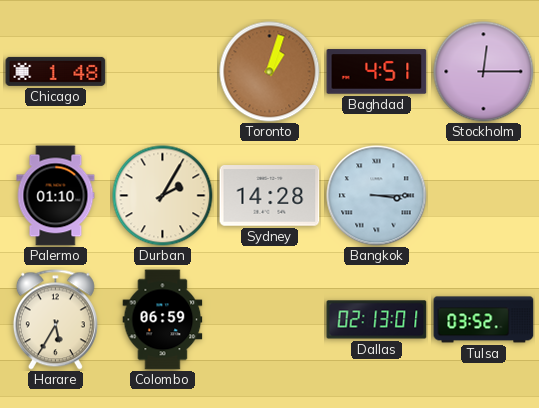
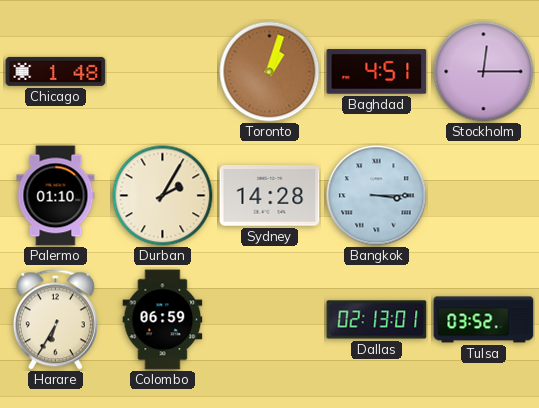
Harare: 5:35 -> 6:35 (55, 320)
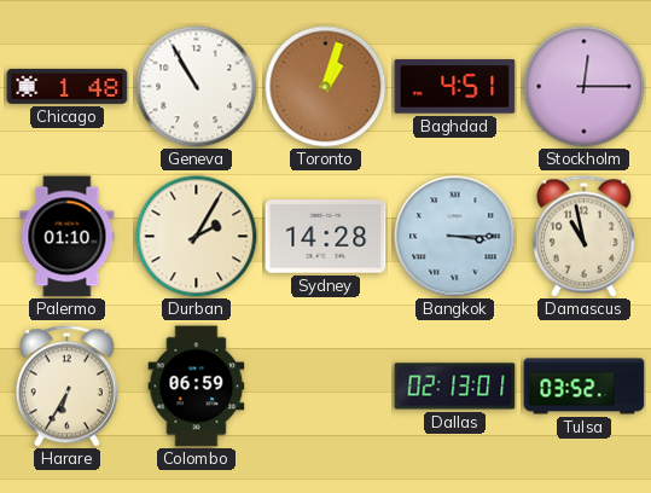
Geneva: none -> 10:55 (197, 87)
Damascus: none -> 10:58 (583, 237)
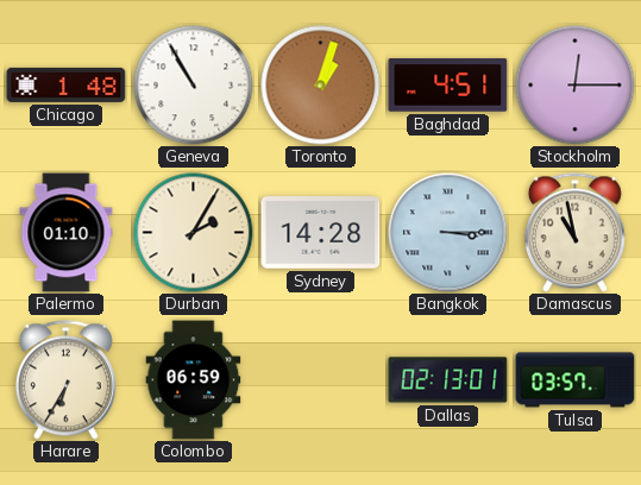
Tulsa: 03:52 -> 03:57 (576, 380)
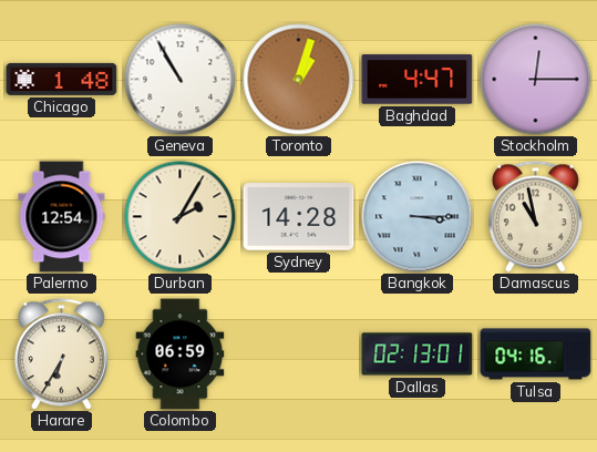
Baghdad: 4:51 -> 4:47 (418, 80)
Palermo: 01:10 -> 12:54 (62, 217)
Tulsa: 03:57 -> 04:16 (536, 355)
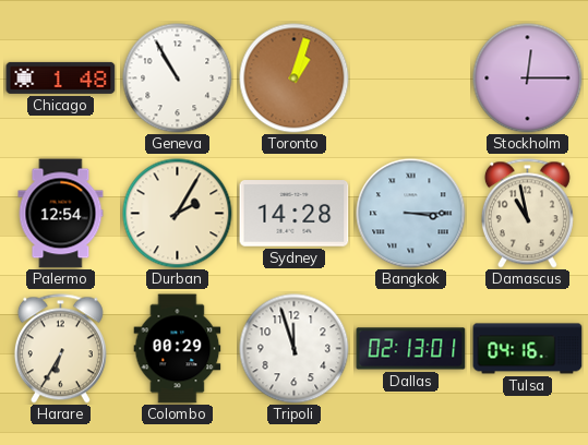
Baghdad: 4:47 -> none (418, 80)
Colombo: 06:59 -> 00:29 (178, 349)
Tripoli: none -> 11:57 (295, 349)
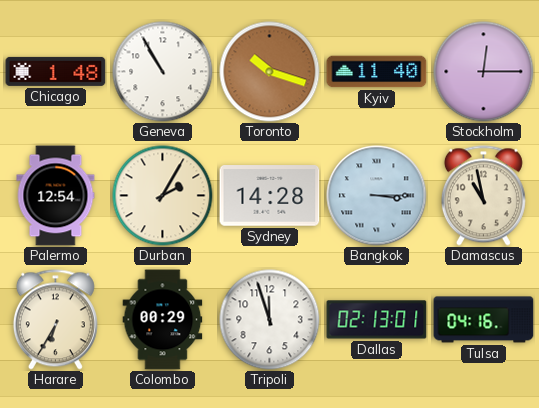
Toronto: 1:03 -> 10:18 (270, 72)
Kyiv: none -> 11:40 (377, 72)
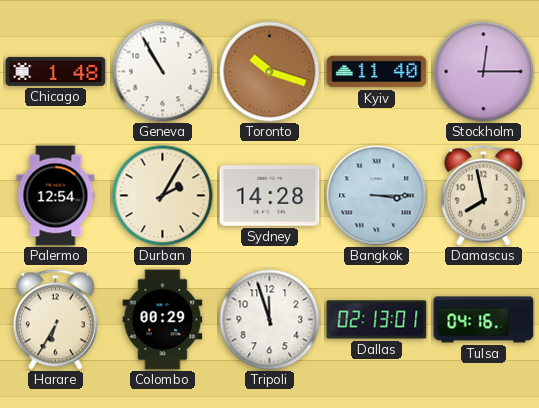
Damascus: 10:58 -> 7:58 (483, 196)
